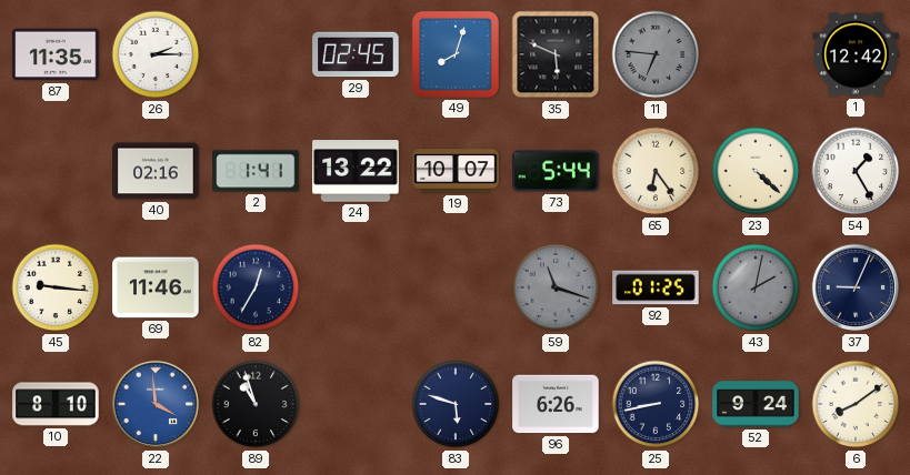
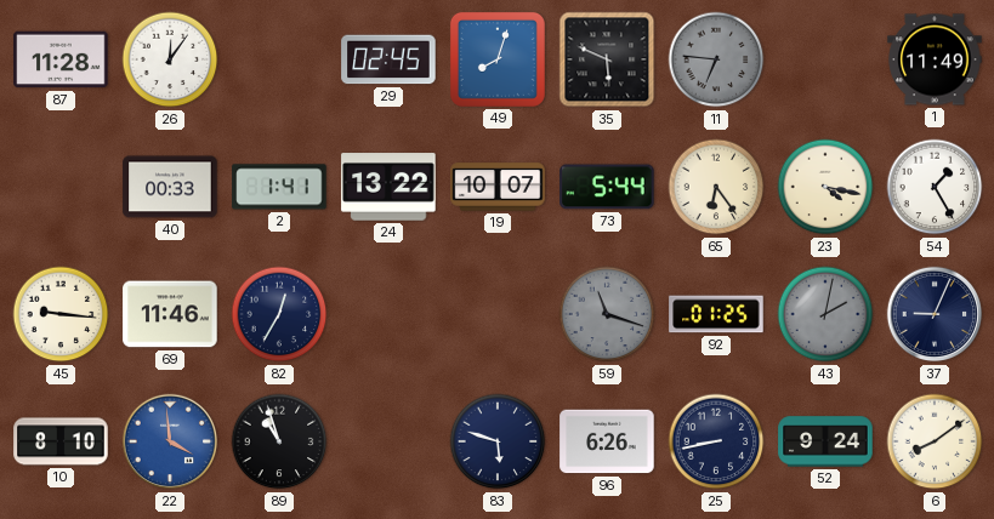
87: 11:35 -> 11:28 (61, 59)
26: 2:15 -> 12:06 (170, 59)
1: 12:42 -> 11:49 (935, 59)
40: 02:16 -> 00:33 (170, 187)
23: 4:22 -> 4:17 (825, 187)
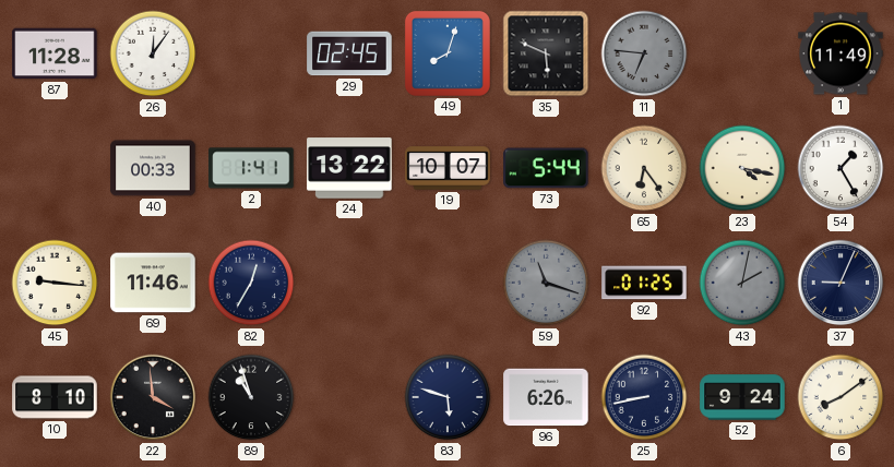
22 dial: blue -> black (153, 397)
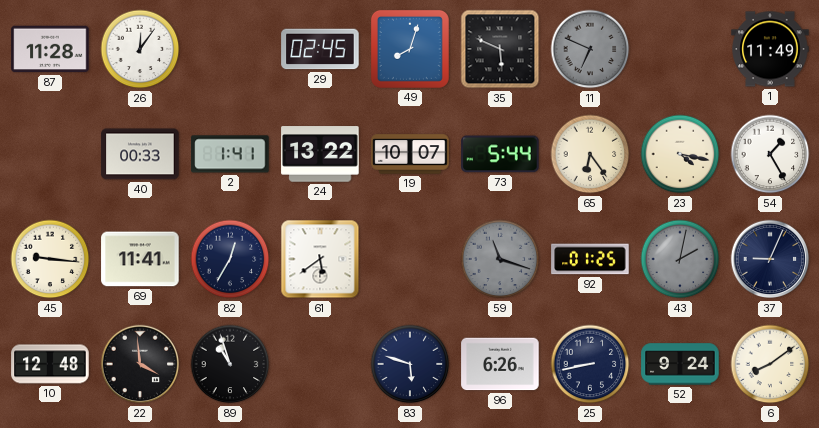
11: 6:46 -> 6:49 (590, 49)
69: 11:46 -> 11:41 (140, 259)
61: none -> 5:39 (320, 259)
10: 8:10 -> 12:48 (50, 364)
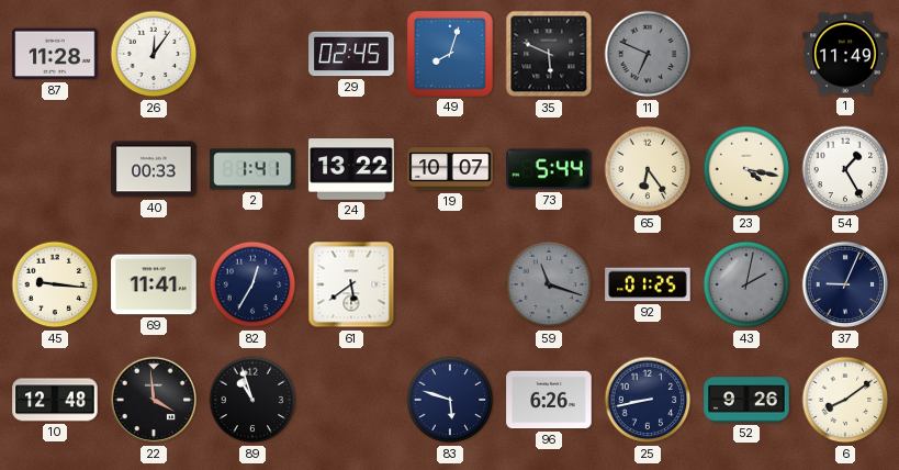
52: 9:24 -> 9:26 (746, 400)
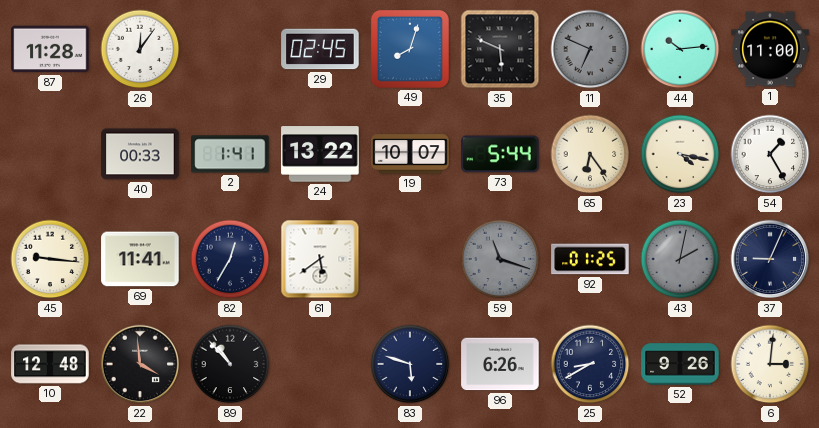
44: none -> 10:14 (680, 49)
1: 11:49 -> 11:00 (770, 49)
89: 10:57 -> 10:53 (230, 364)
25: 8:43 -> 8:40 (590, 364)
6: 8:09 -> 3:01 (770, 364)
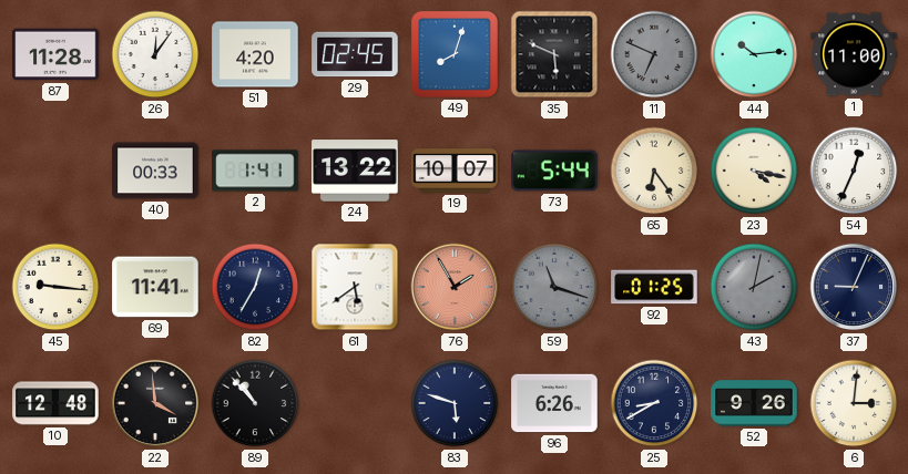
51: none -> 4:20 (255, 54)
54: 1:25 -> 12:34 (854, 171)
76: none -> 1:55 (455, 287)
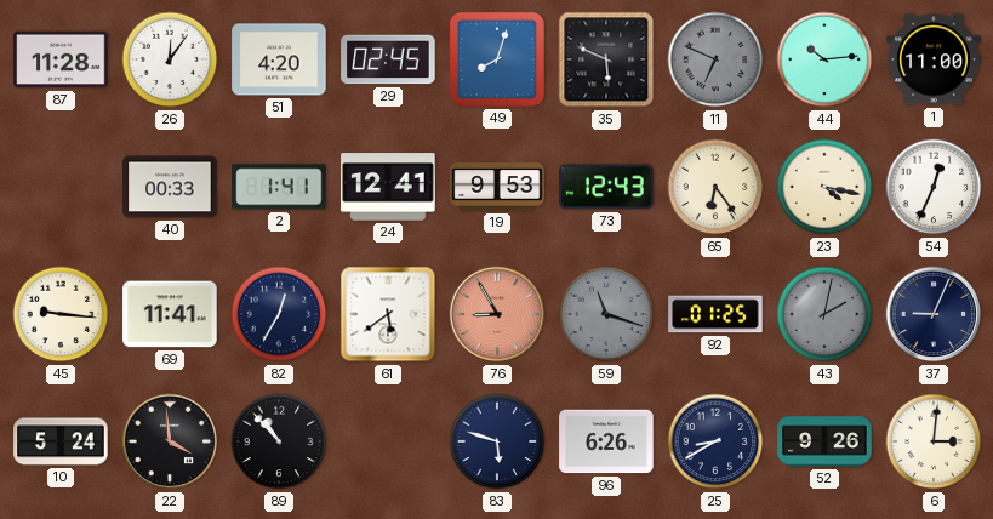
24: 13:22 -> 12:41 (388, 187)
19: 10:07 -> 9:53 (497, 187)
73: 5:44 -> 12:43 (606, 187)
76: 1:55 -> 8:55 (497, 314)
10: 12:48 -> 5:24 (61, 441)
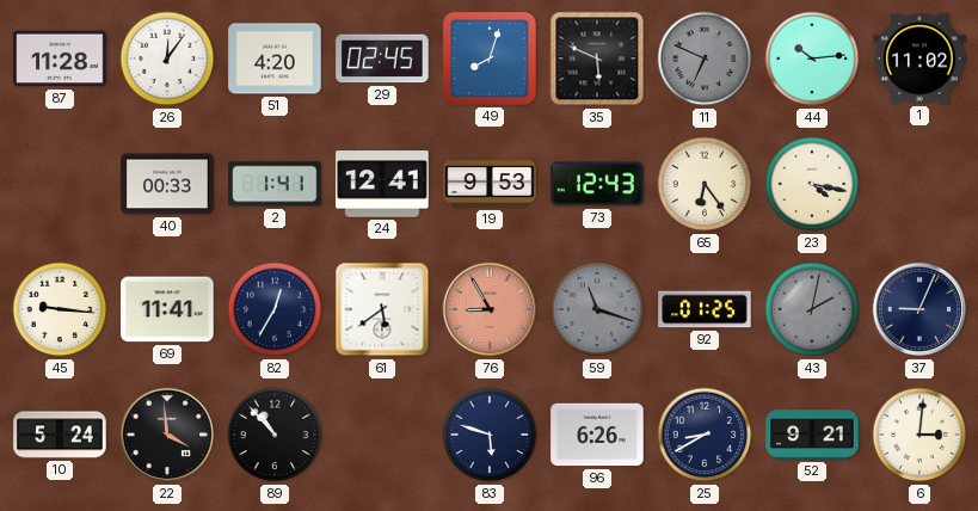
1: 11:00 -> 11:02 (919, 59)
54: 12:34 -> none (934, 187)
52: 9:26 -> 9:21 (812, 435)
